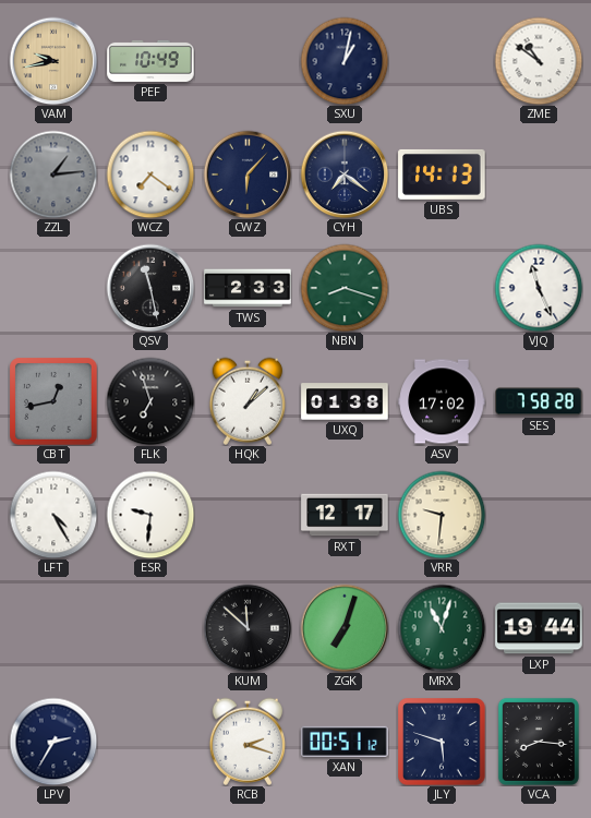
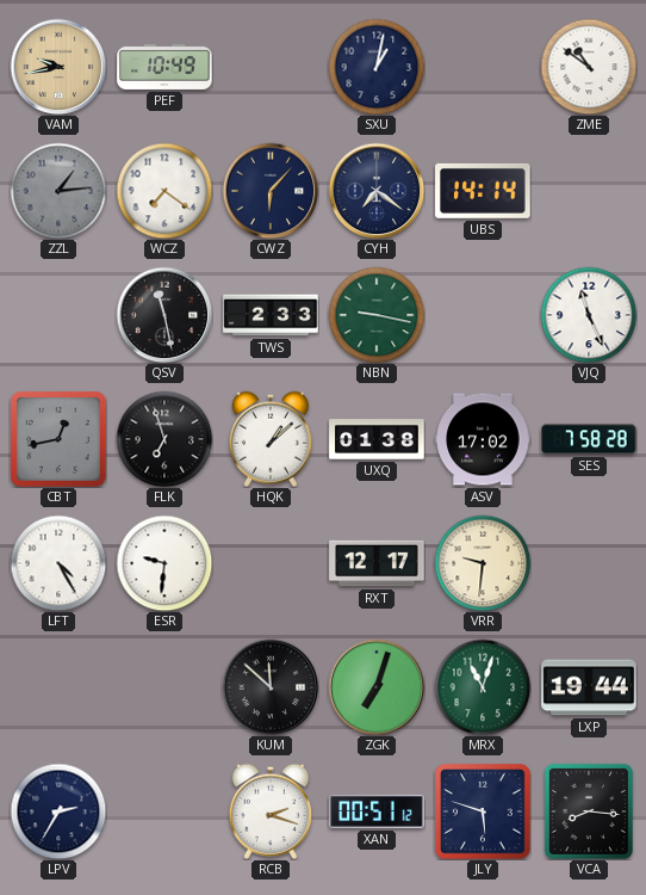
UBS: 14:13 -> 14:14 (483, 191)
NBN: 8:18 -> 9:17 (377, 315)
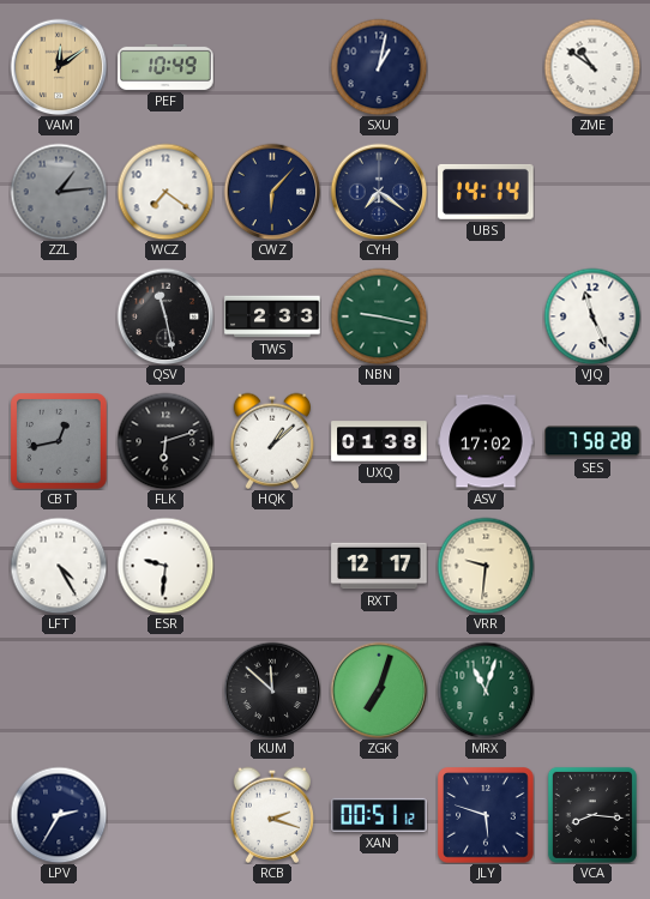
VAM: 9:43 -> 12:09 (59, 67)
FLK: 6:57 -> 6:12 (165, 441)
LXP: 19:44 -> none (589, 687)
